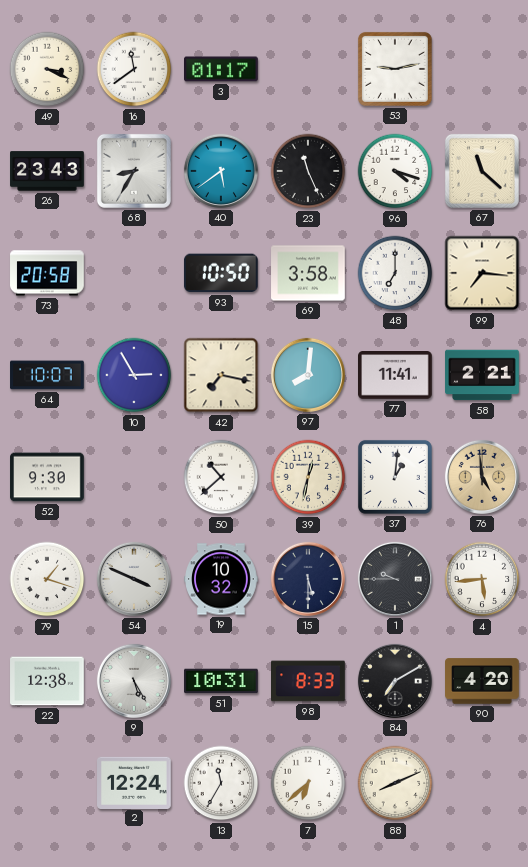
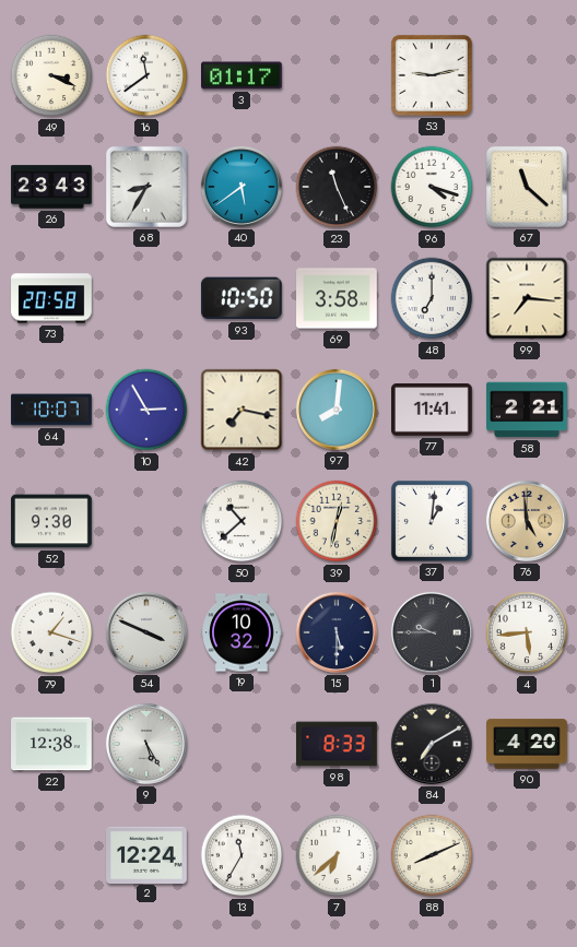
51: 10:31 -> none (221, 681)
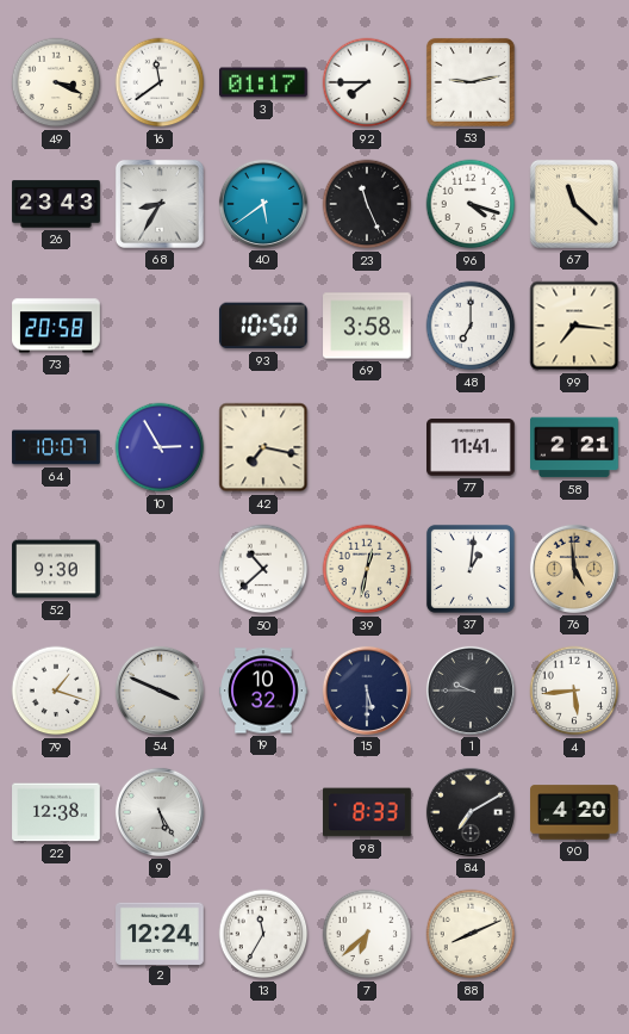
92: none -> 7:45 (367, 82)
97: 8:01 -> none (337, 410)
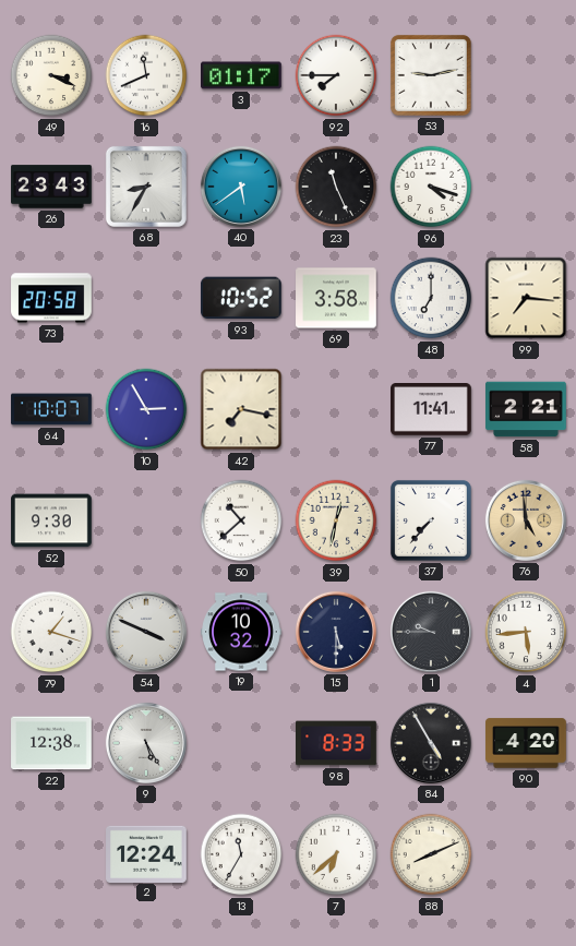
16: 11:39 -> 11:41 (146, 75)
67: 11:22 -> none (574, 204)
93: 10:50 -> 10:52 (241, 298)
37: 1:01 -> 7:37 (431, 520)
84: 7:10 -> 4:55 (431, 743)
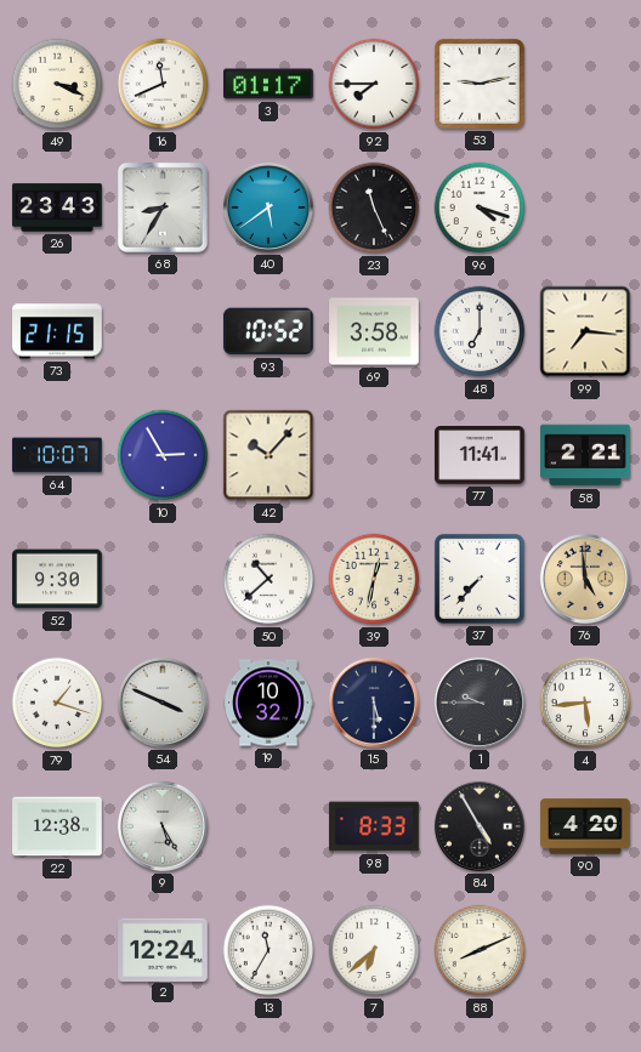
73: 20:58 -> 21:15 (57, 331)
42: 7:17 -> 10:07 (268, 455)
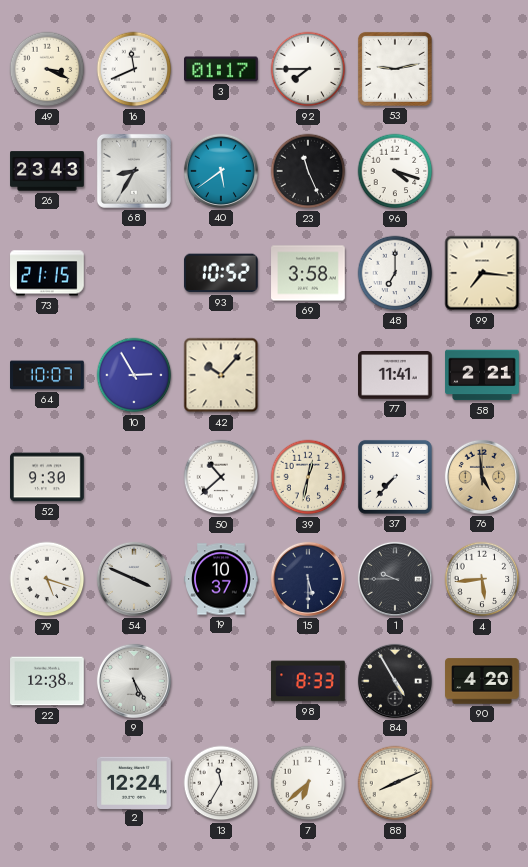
79: 1:18 -> 5:18 (47, 579)
19: 10:32 -> 10:37 (221, 579)
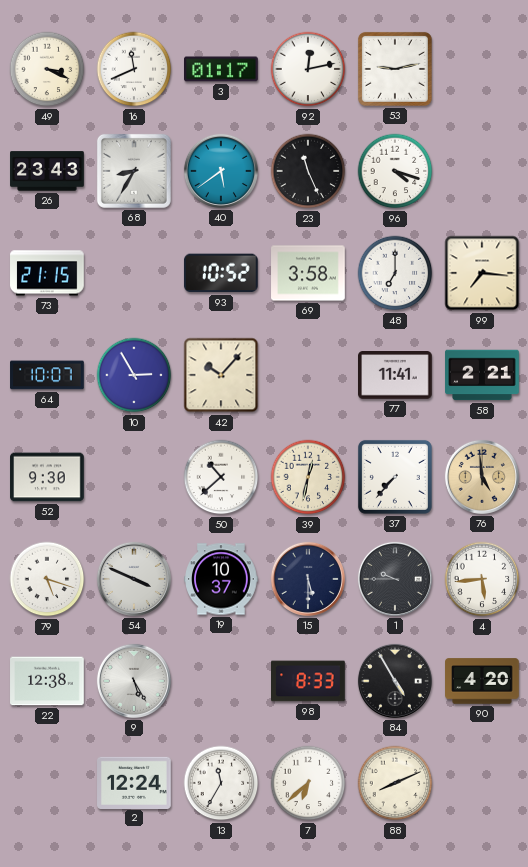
92: 7:45 -> 12:13 (308, 69)
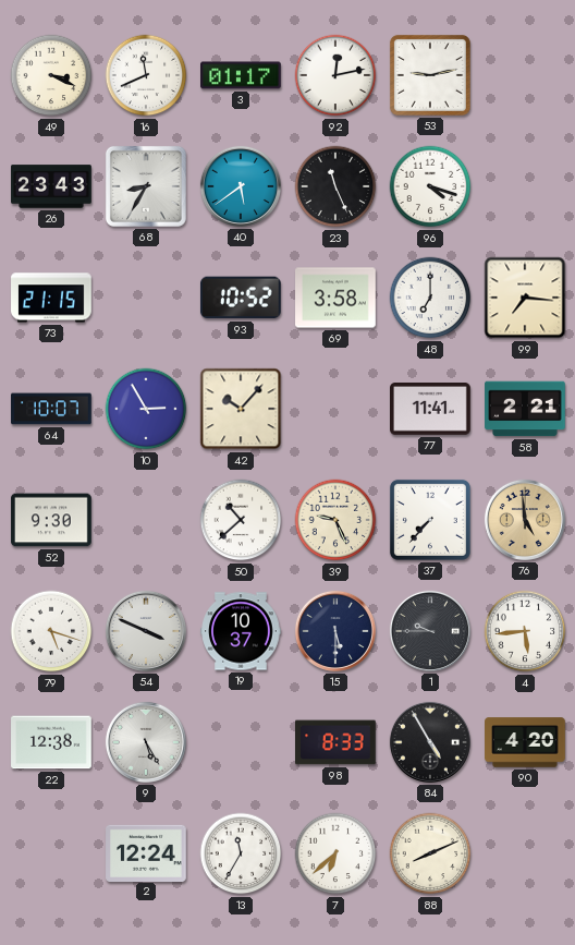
39: 12:32 -> 9:26 (335, 520)
